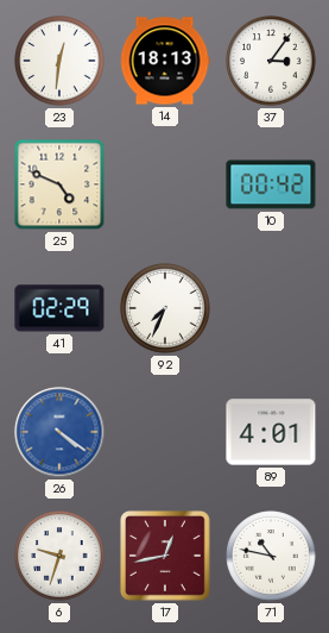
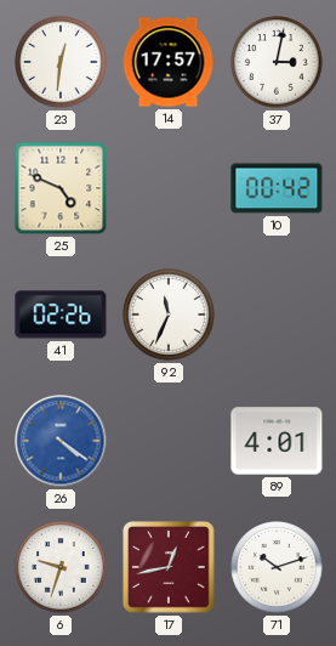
14: 18:13 -> 17:57 (169, 62)
37: 3:06 -> 3:02 (277, 62)
41: 02:29 -> 02:26 (61, 314)
92: 7:34 -> 11:34 (169, 314)
71: 10:47 -> 10:12 (277, 567)
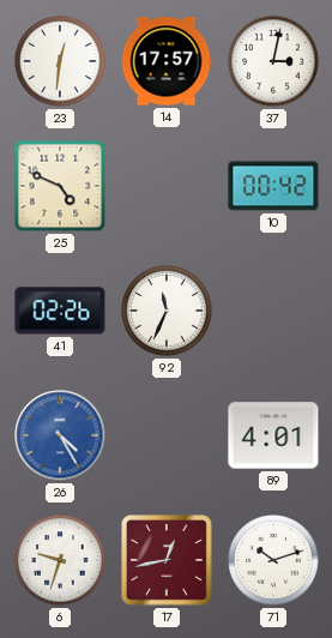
26: 4:21 -> 4:25 (60, 435)
